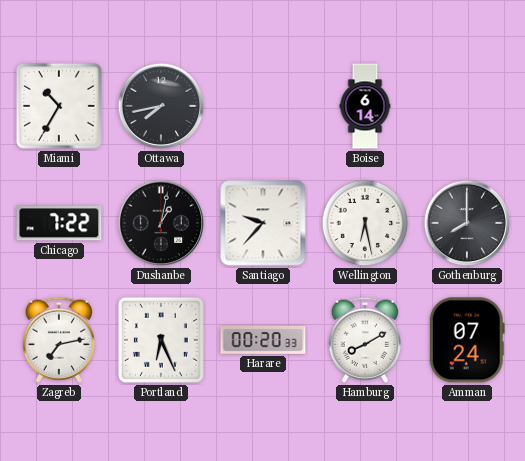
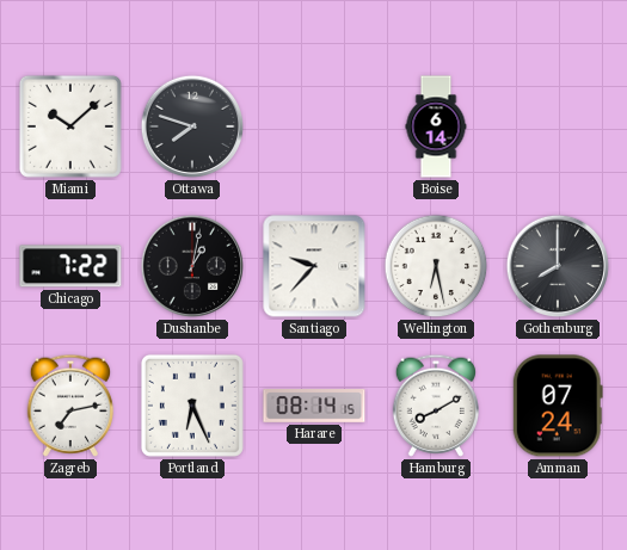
Miami: 10:35 -> 10:08 (70, 126)
Ottawa: 7:43 -> 7:48 (192, 126)
Harare: 00:20 -> 08:14 (314, 407)
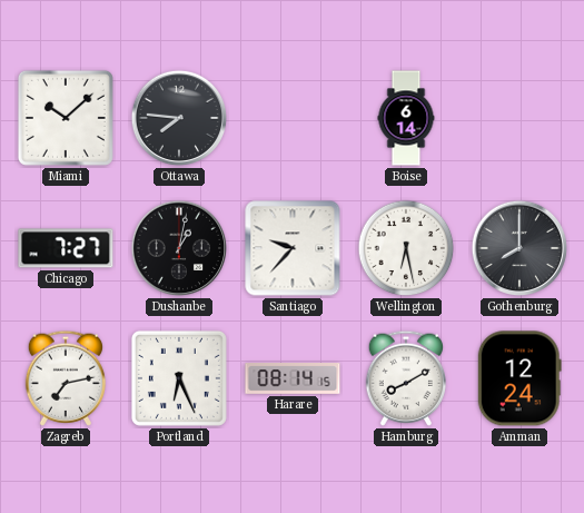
Ottawa: 7:48 -> 7:46 (179, 118)
Chicago: 7:22 -> 7:27 (66, 248)
Amman: 07:24 -> 12:24 (519, 378)
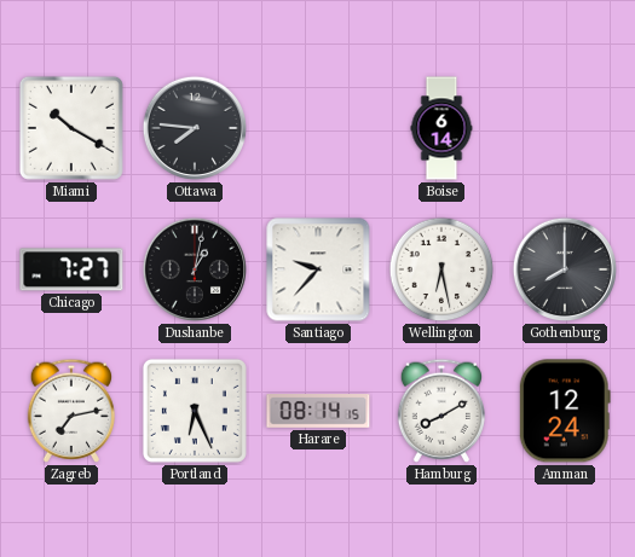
Miami: 10:08 -> 10:20 (71, 128)
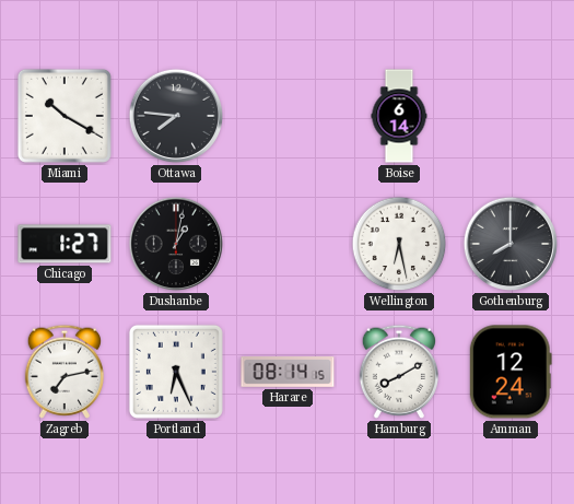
Chicago: 7:27 -> 1:27 (65, 244)
Santiago: 9:37 -> none (318, 269)
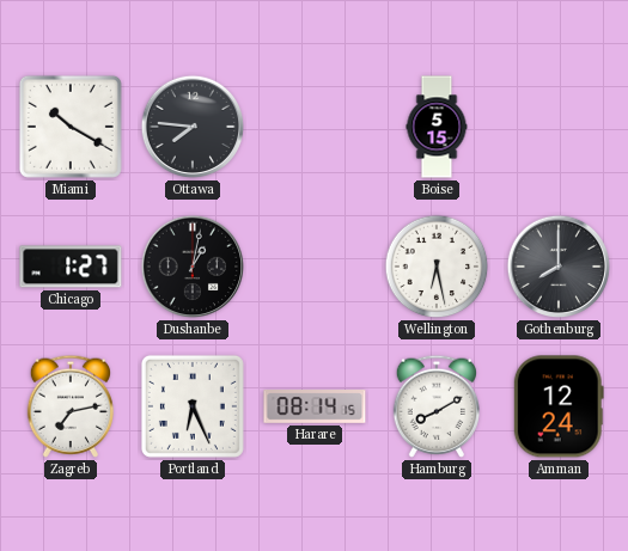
Boise: 6:14 -> 5:15 (437, 127)
